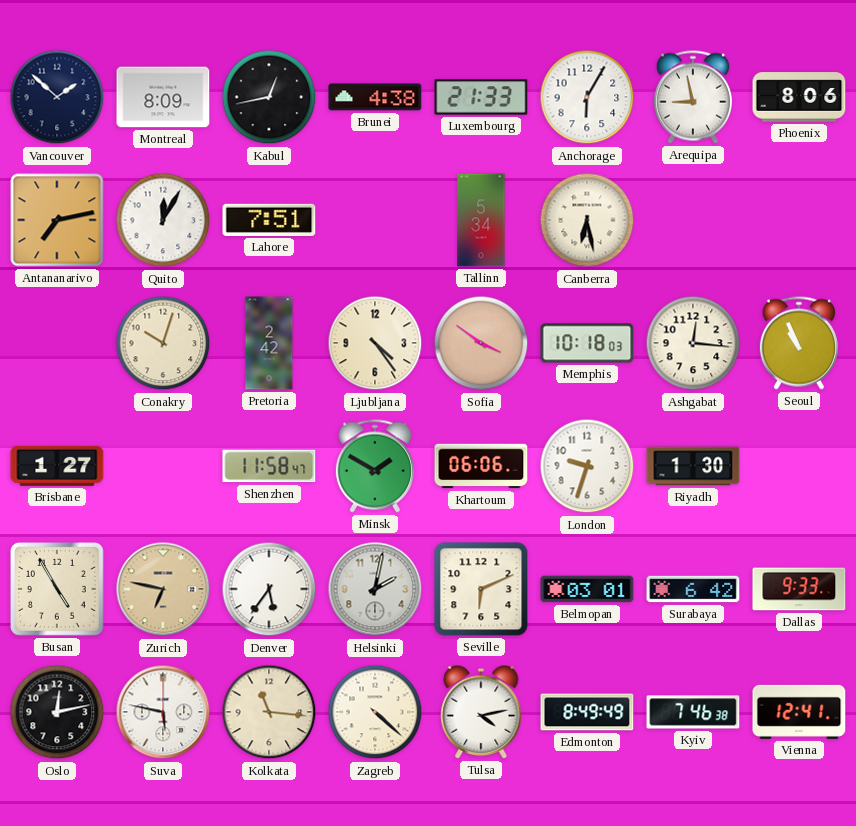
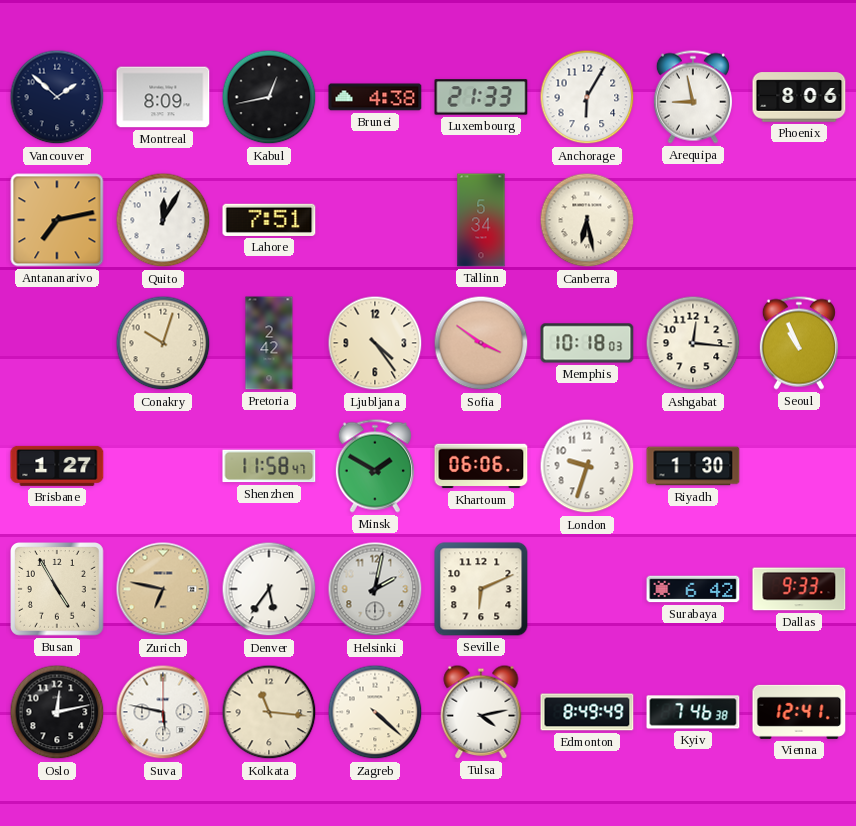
Belmopan: 03:01 -> none (587, 589)
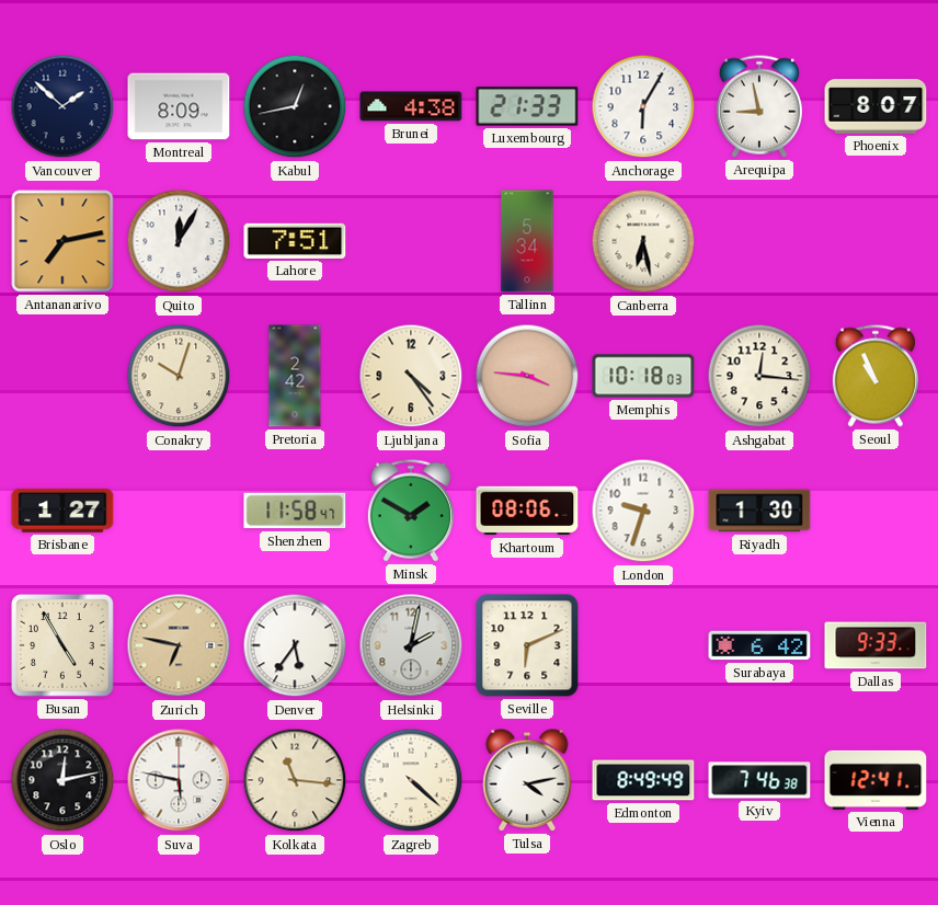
Phoenix: 8:06 -> 8:07 (876, 106)
Sofia: 3:51 -> 3:46 (527, 376)
Khartoum: 06:06 -> 08:06 (527, 511)
